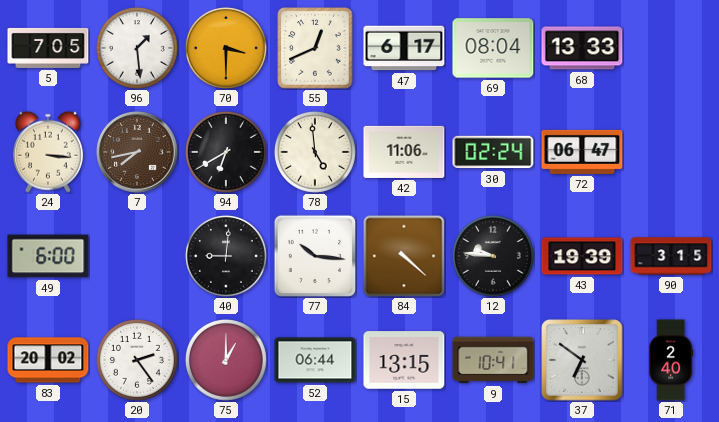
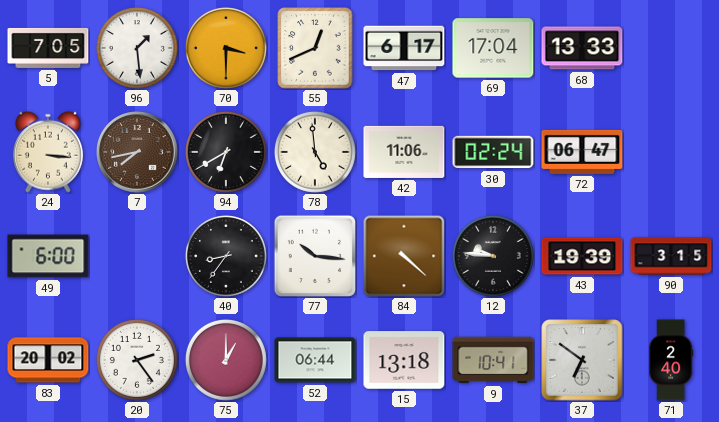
69: 08:04 -> 17:04 (493, 48)
40: 9:01 -> 8:36 (226, 256)
15: 13:15 -> 13:18 (404, 360)
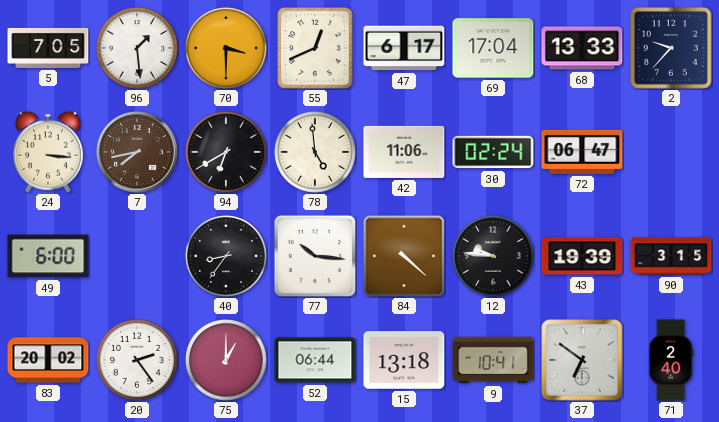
2: none -> 9:37 (671, 48)
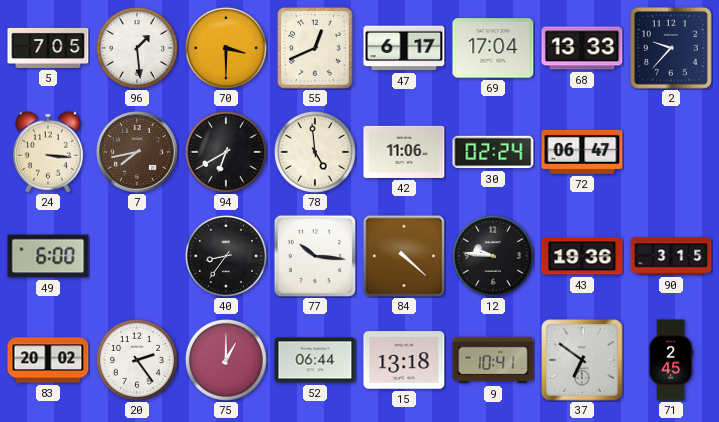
43: 19:39 -> 19:36 (582, 256)
71: 2:40 -> 2:45 (671, 360)
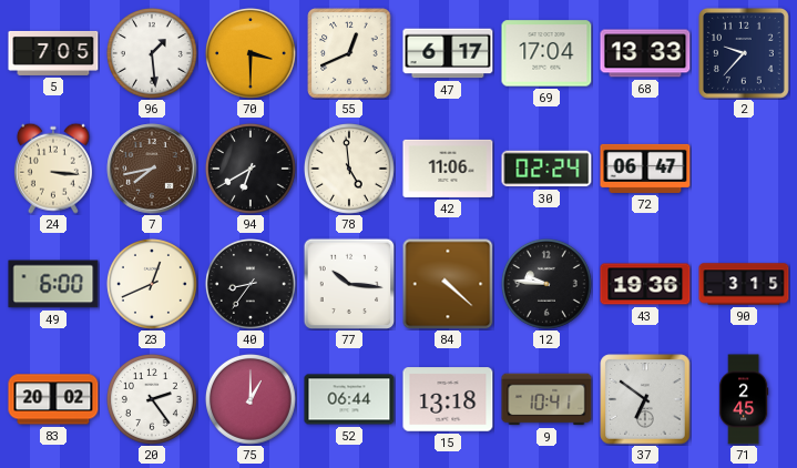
23: none -> 12:41 (152, 284)
